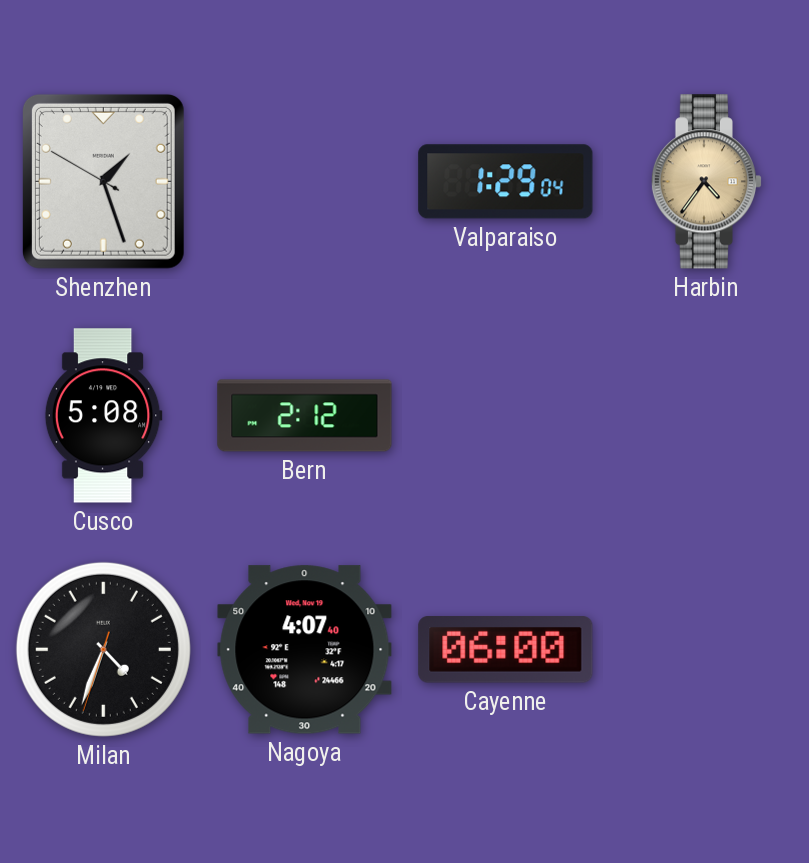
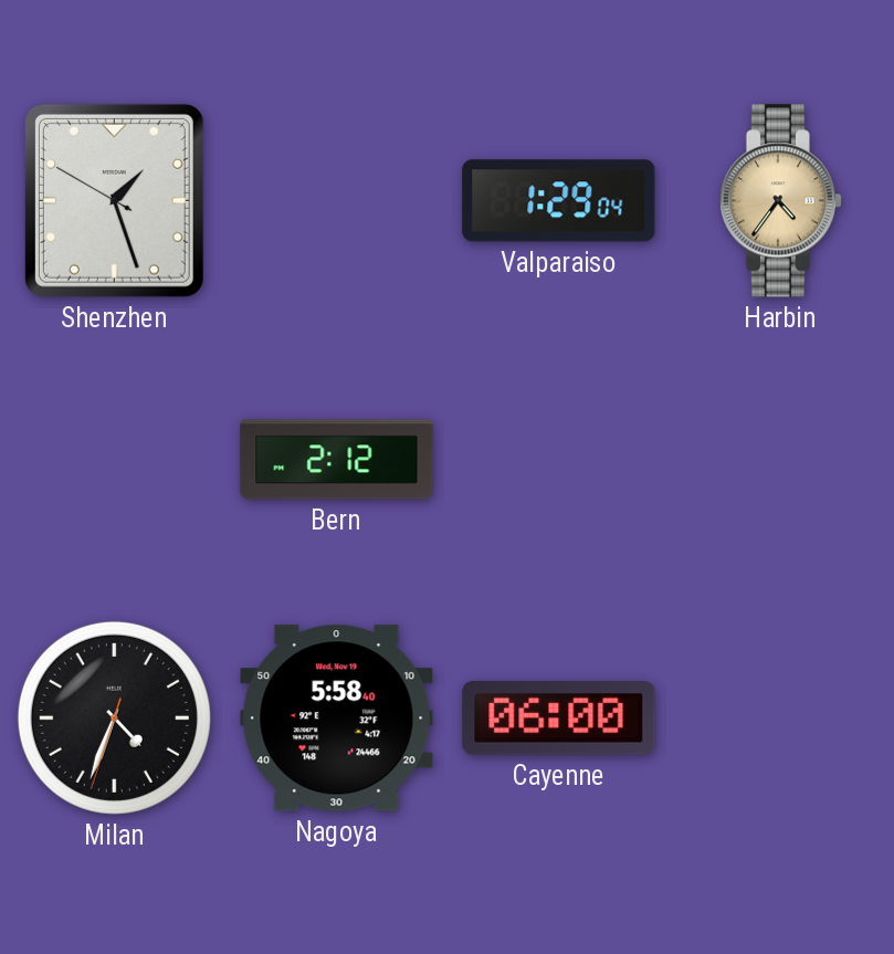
Cusco: 5:08 -> none (103, 416)
Nagoya: 4:07 -> 5:58 (337, 719)
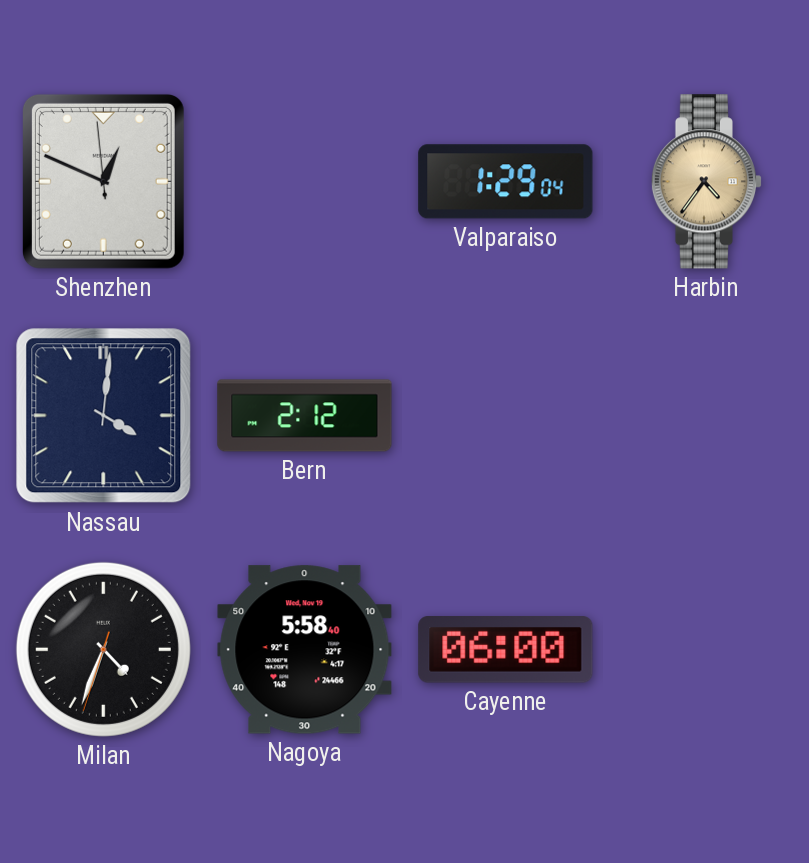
Shenzhen: 1:26 -> 12:48 (103, 181)
Nassau: none -> 4:01 (104, 416)
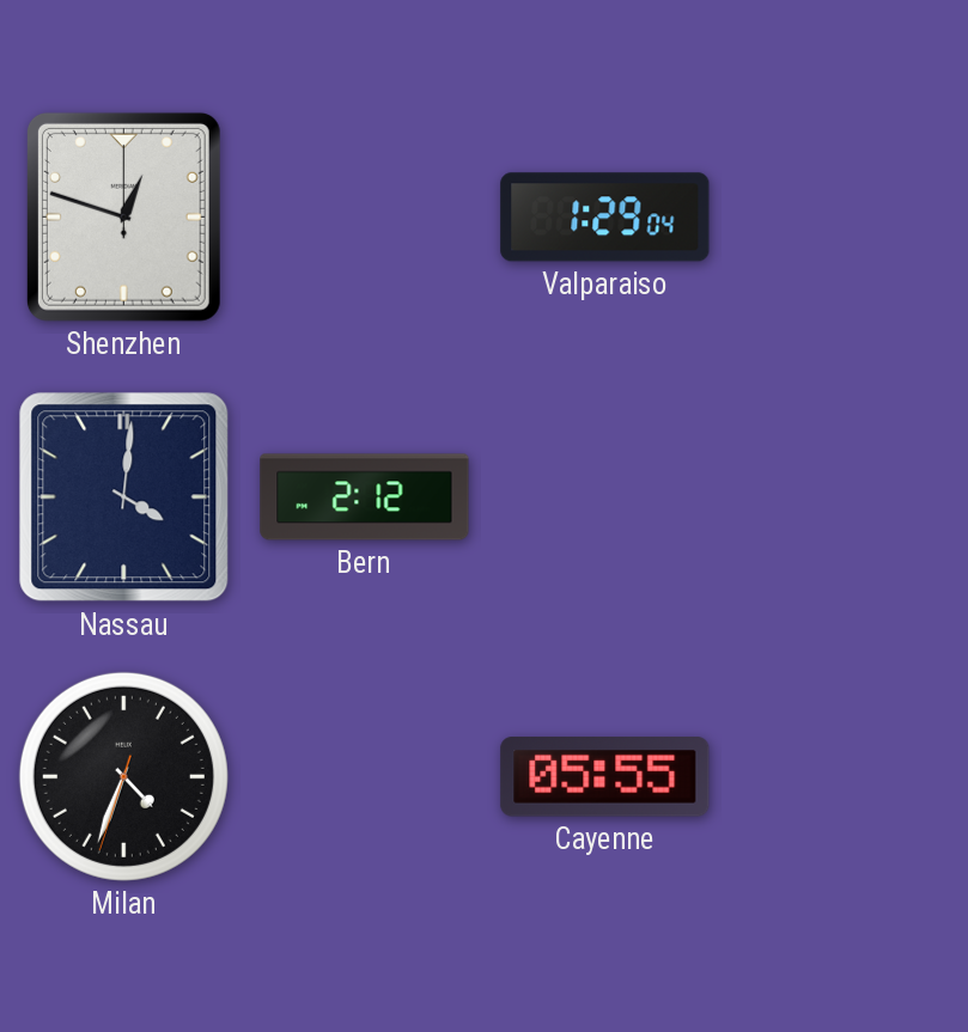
Shenzhen: 12:48:59 -> 12:48:00 (123, 216)
Harbin: 4:36 -> none (707, 182)
Nagoya: 5:58 -> none (305, 650)
Cayenne: 06:00 -> 05:55 (605, 777)
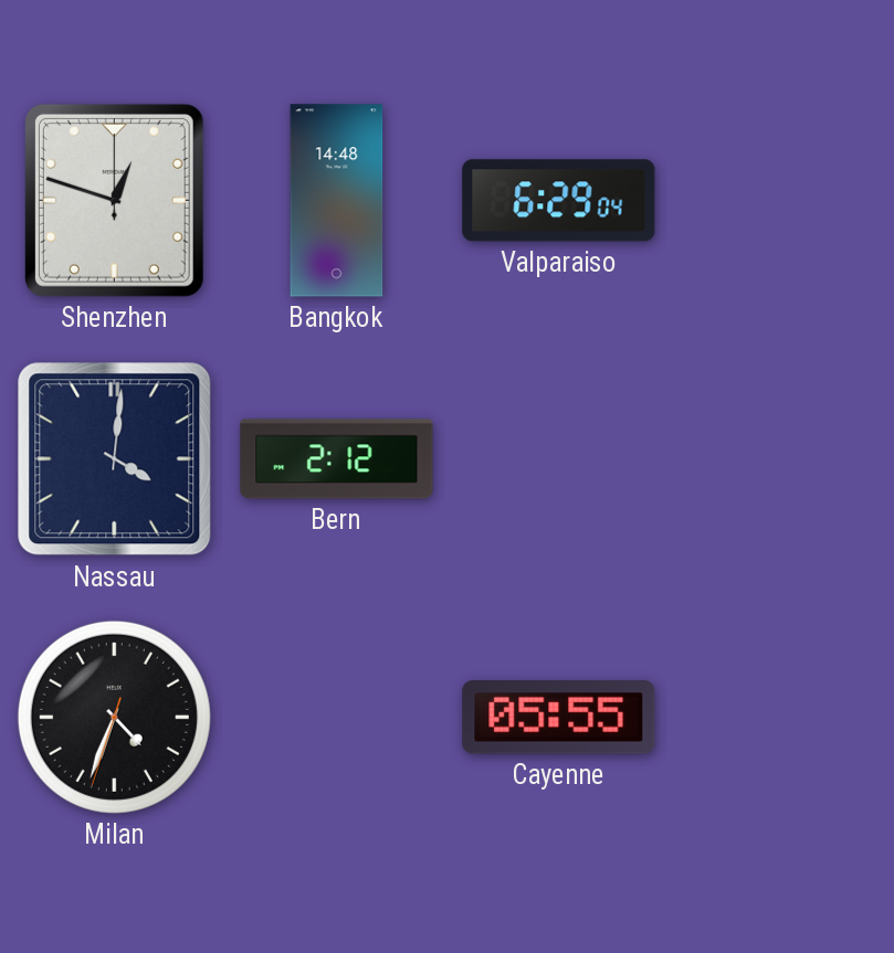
Bangkok: none -> 14:48 (337, 201)
Valparaiso: 1:29 -> 6:29 (559, 201)
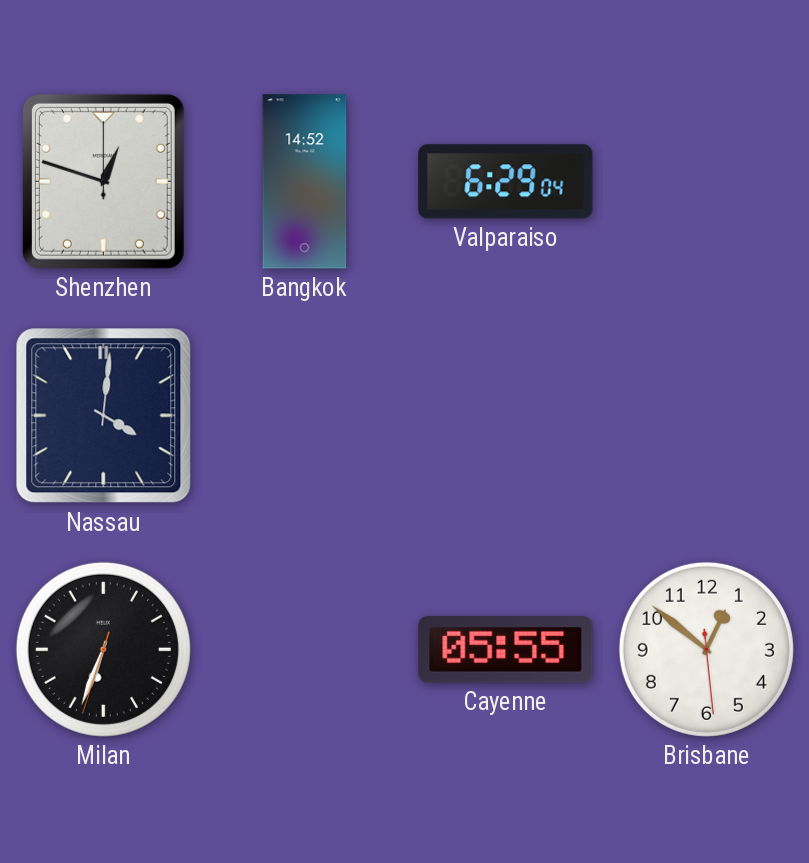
Bangkok: 14:48 -> 14:52 (305, 182)
Bern: 2:12 -> none (337, 459)
Milan: 4:33 -> 6:33 (103, 649)
Brisbane: none -> 12:51 (706, 649)
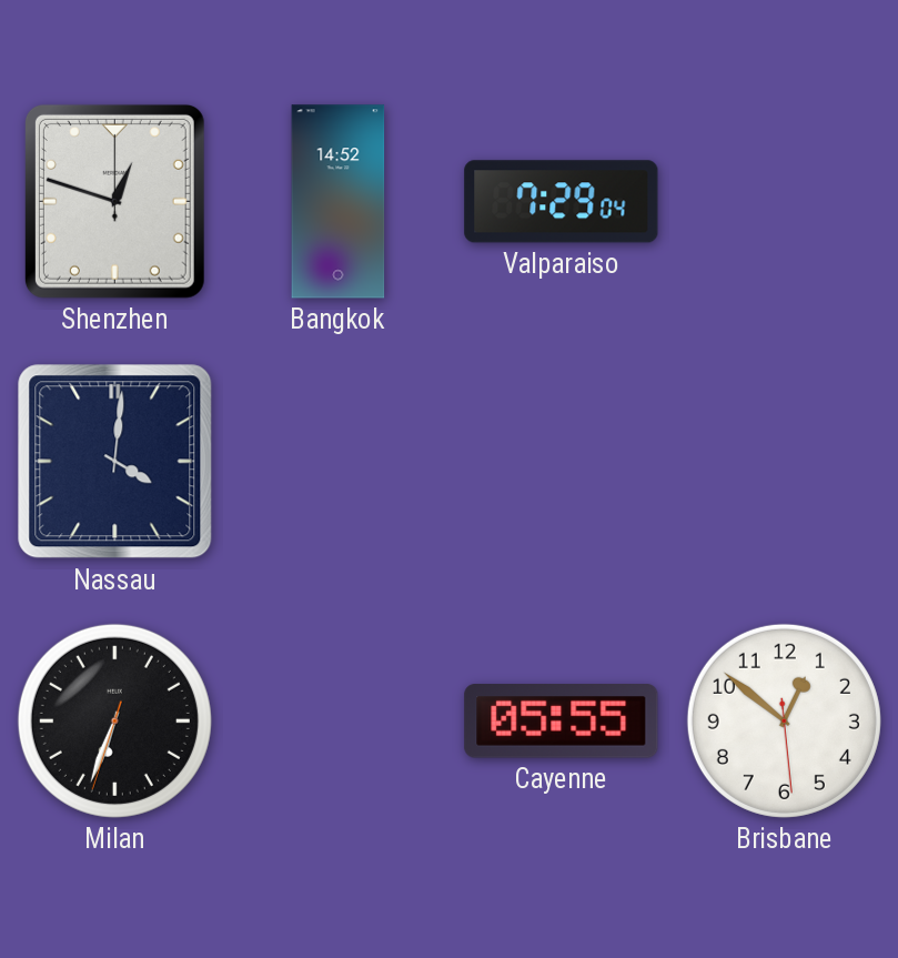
Valparaiso: 6:29 -> 7:29 (562, 202)
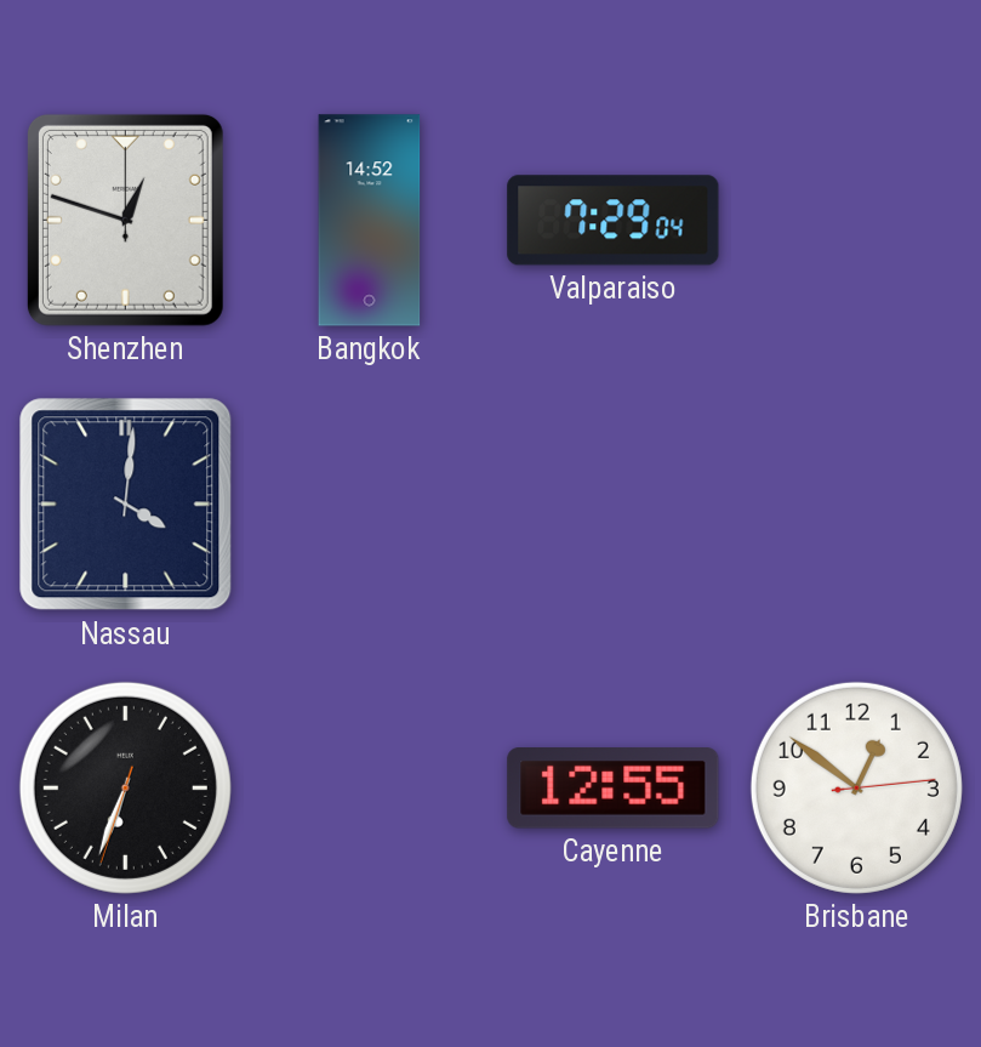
Cayenne: 05:55 -> 12:55 (614, 789)
Brisbane: 12:51:29 -> 12:51:14 (856, 787)
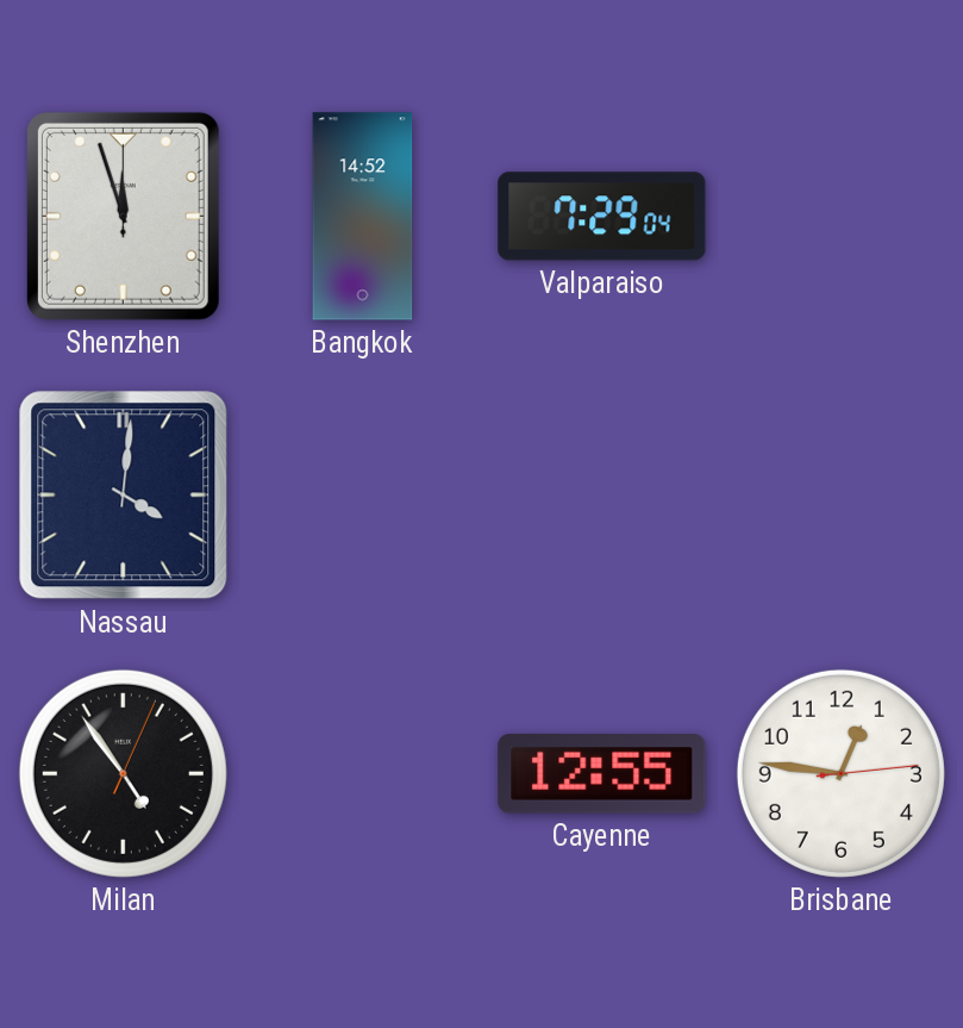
Shenzhen: 12:48 -> 11:57 (123, 216)
Milan: 6:33 -> 4:54 (123, 773)
Brisbane: 12:51 -> 12:46 (840, 773)
